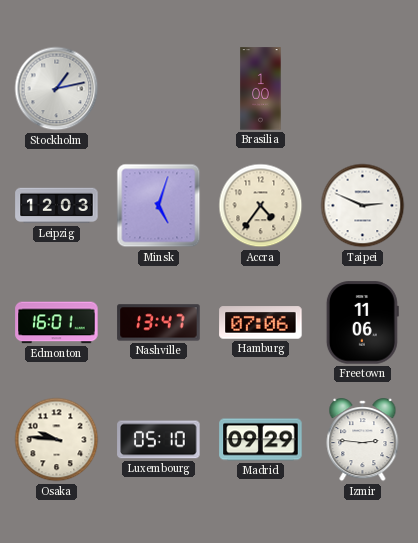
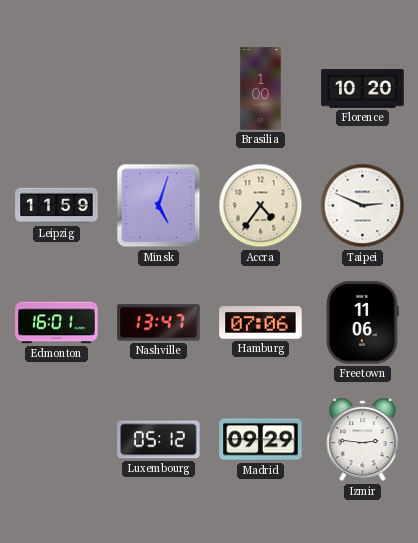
Stockholm: 1:13 -> none (57, 89)
Florence: none -> 10:20 (363, 89)
Leipzig: 12:03 -> 11:59 (57, 206)
Osaka: 9:46 -> none (57, 440)
Luxembourg: 05:10 -> 05:12 (159, 440)
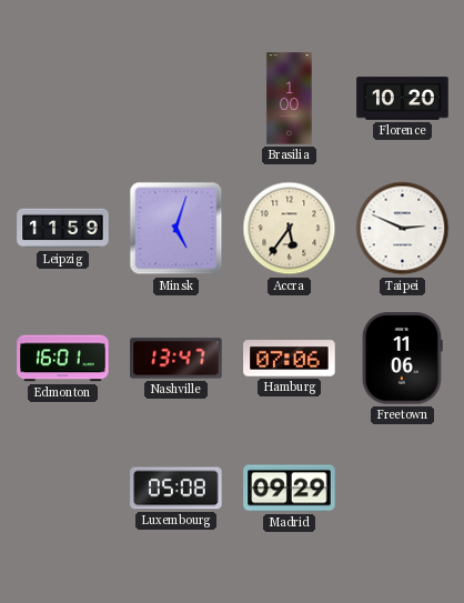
Accra: 4:36 -> 5:36 (290, 229)
Luxembourg: 05:12 -> 05:08 (176, 489)
Izmir: 2:46 -> none (363, 440)
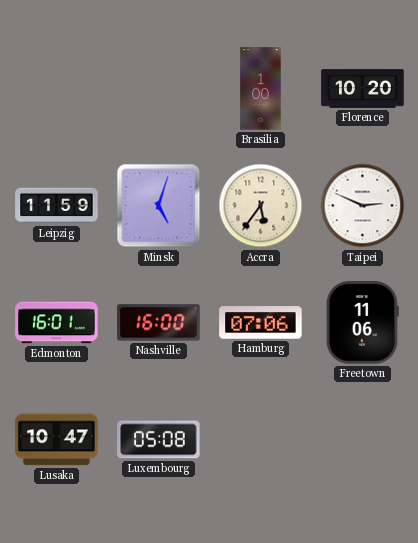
Nashville: 13:47 -> 16:00 (159, 323)
Lusaka: none -> 10:47 (57, 440)
Madrid: 09:29 -> none (290, 489)
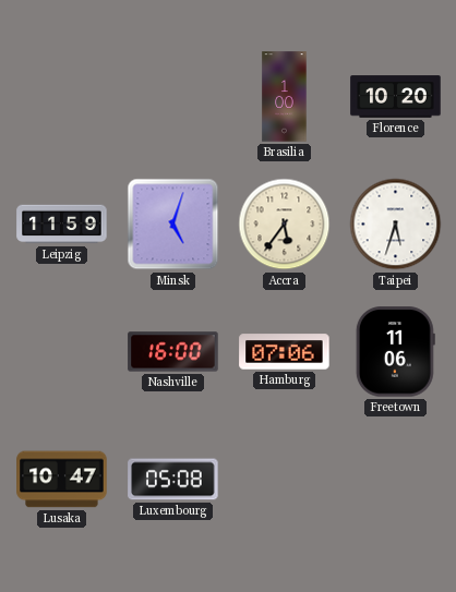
Taipei: 2:49 -> 5:33 (396, 225)
Edmonton: 16:01 -> none (57, 323)
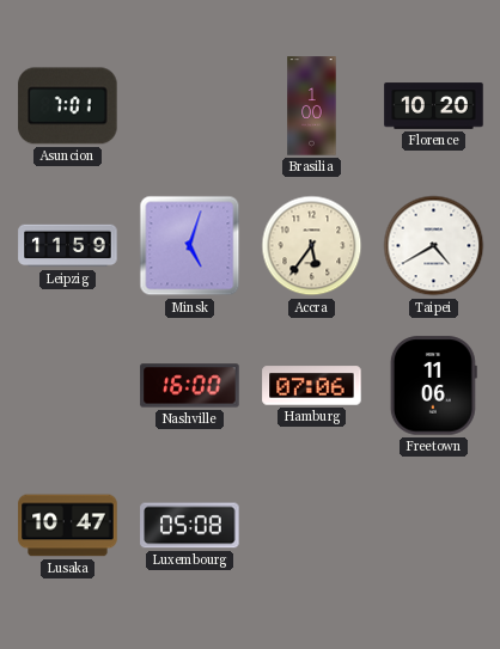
Asuncion: none -> 7:01 (68, 106)
Taipei: 5:33 -> 4:40 (434, 246)
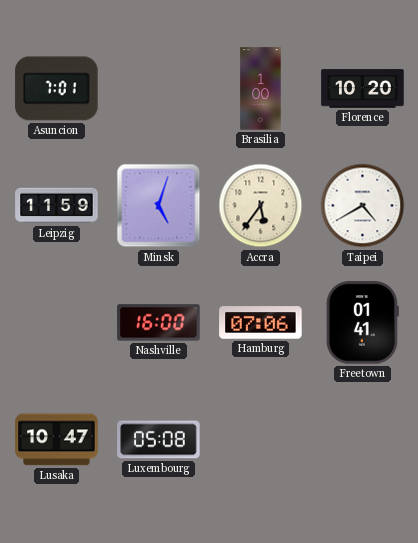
Freetown: 11:06 -> 01:41 (362, 323)
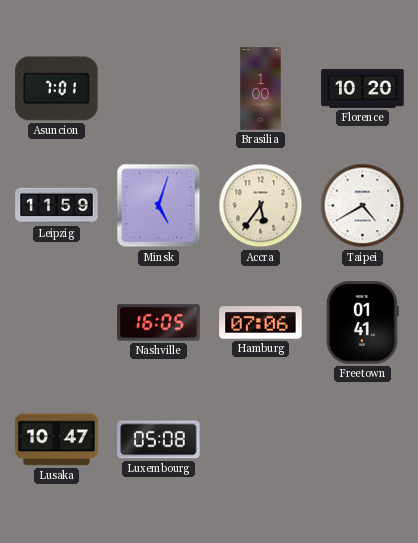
Nashville: 16:00 -> 16:05 (159, 323)
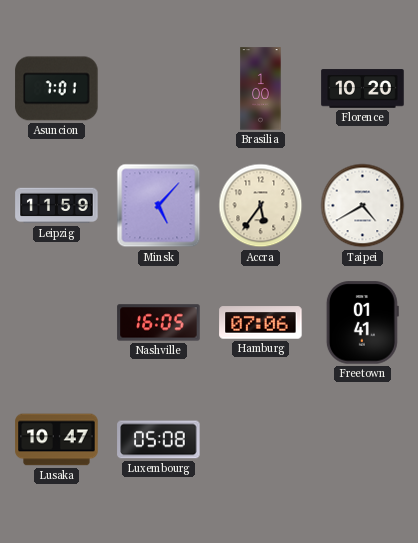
Minsk: 5:03 -> 5:07 (159, 206)
